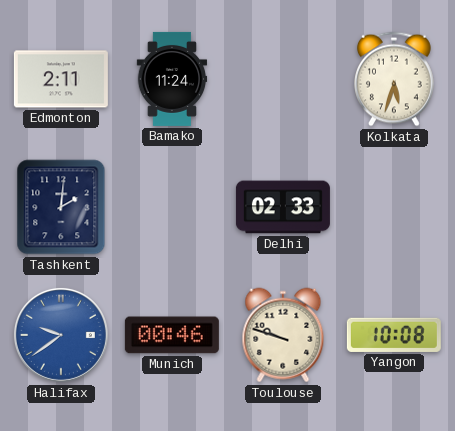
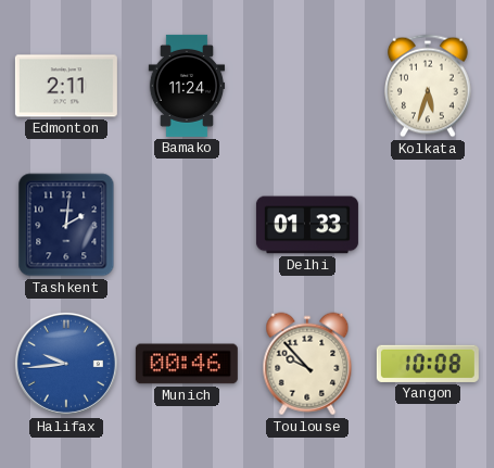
Delhi: 02:33 -> 01:33 (307, 225)
Halifax: 9:39 -> 9:44 (66, 364)
Toulouse: 9:48 -> 9:53 (307, 364)
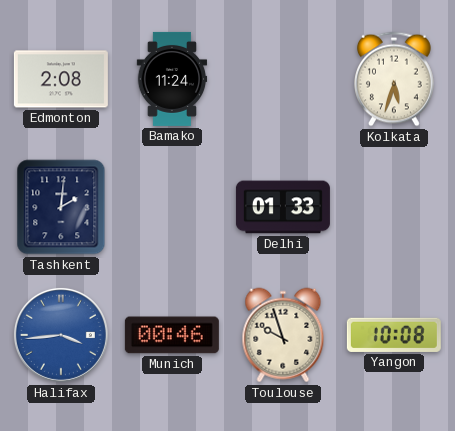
Edmonton: 2:11 -> 2:08 (61, 79)
Halifax: 9:44 -> 3:44 (61, 335)
Toulouse: 9:53 -> 9:57 (283, 335)
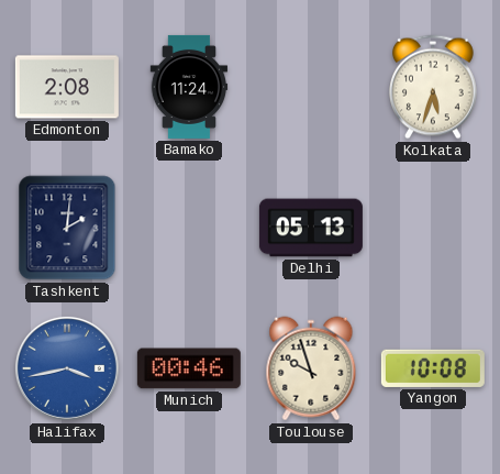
Delhi: 01:33 -> 05:13 (311, 228)
Halifax: 3:44 -> 3:43 (67, 368)
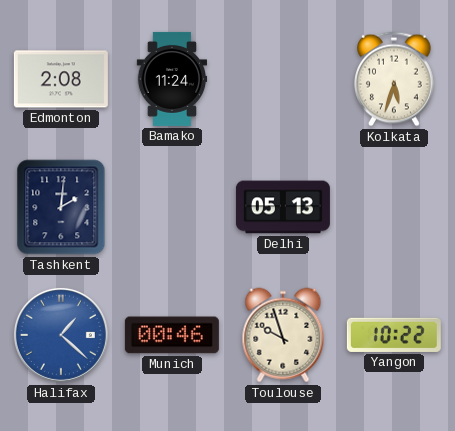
Halifax: 3:43 -> 1:22 (61, 335)
Yangon: 10:08 -> 10:22 (394, 335)
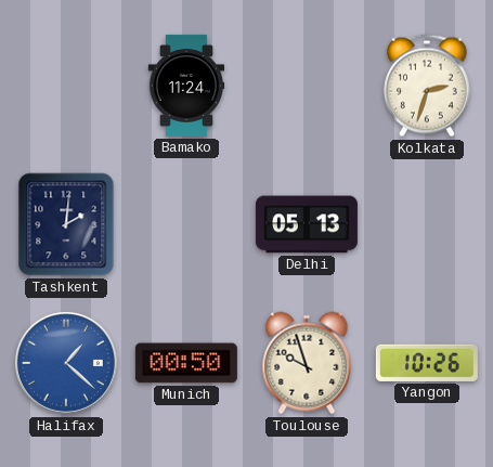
Edmonton: 2:08 -> none (61, 79)
Kolkata: 5:33 -> 2:33 (428, 86)
Munich: 00:46 -> 00:50 (186, 363)
Yangon: 10:22 -> 10:26 (427, 363)
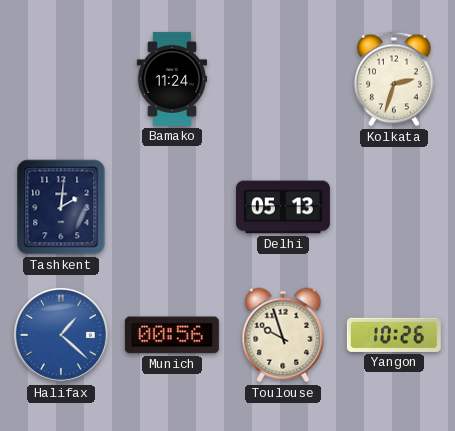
Munich: 00:50 -> 00:56 (172, 335)
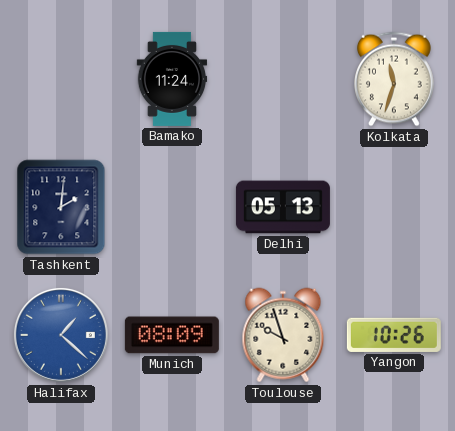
Kolkata: 2:33 -> 11:33 (395, 79)
Munich: 00:56 -> 08:09 (172, 335)
